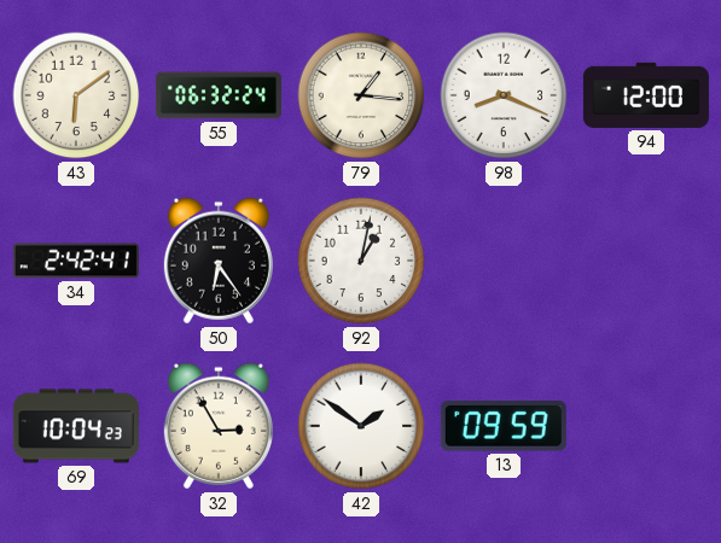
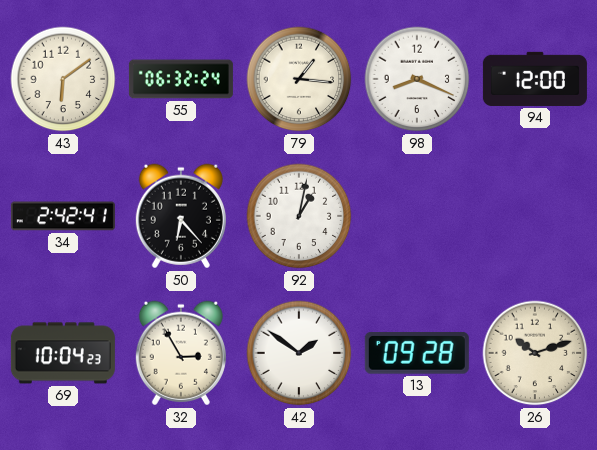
50: 6:24 -> 6:23 (181, 216)
13: 09:59 -> 09:28 (417, 354)
26: none -> 10:12 (535, 353)
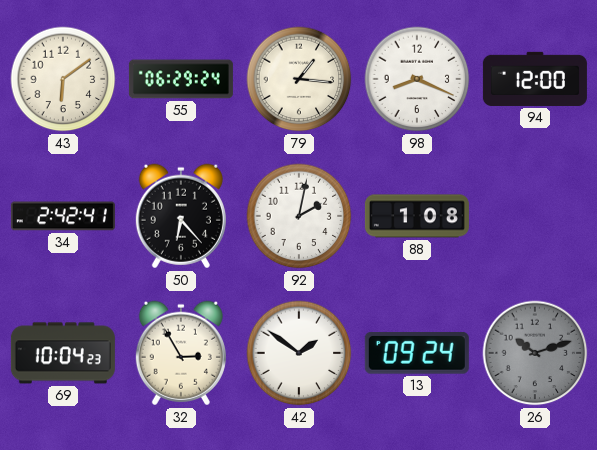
55: 06:32 -> 06:29 (181, 79)
92: 1:02 -> 2:02 (299, 216)
88: none -> 1:08 (417, 216)
13: 09:28 -> 09:24 (417, 354)
26 dial: cream -> grey (535, 353)
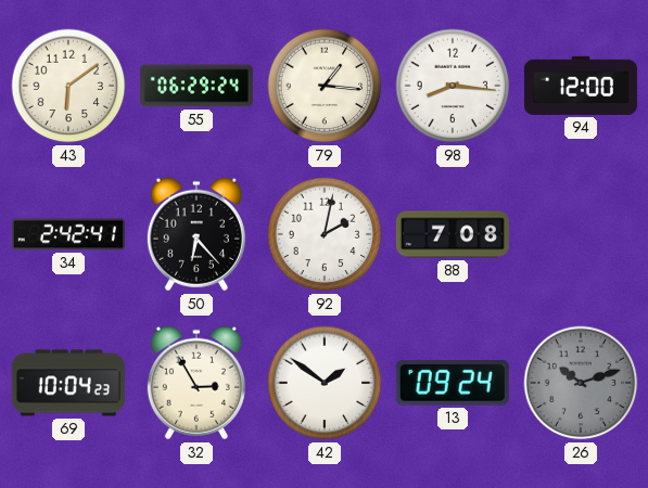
98: 8:19 -> 8:16 (453, 86)
88: 1:08 -> 7:08 (453, 234)
